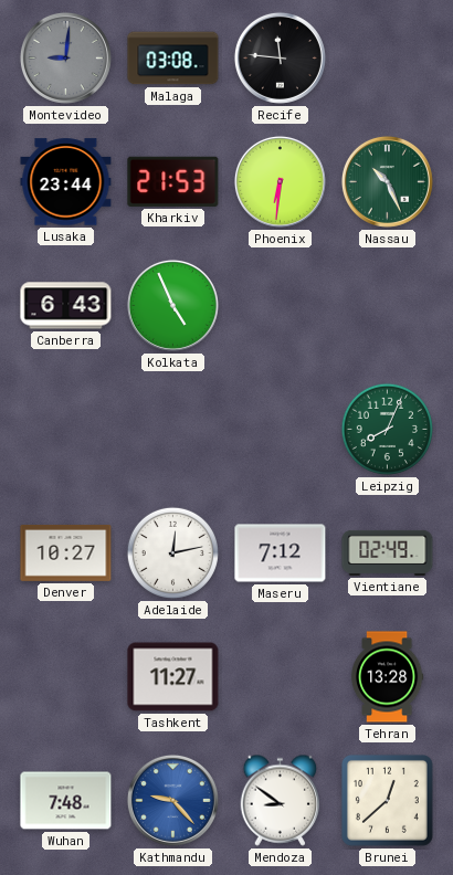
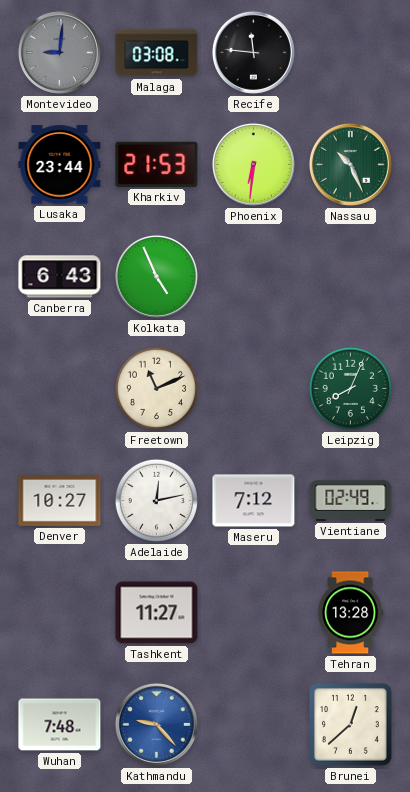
Freetown: none -> 11:11 (156, 388)
Mendoza: 8:51 -> none (281, 800)
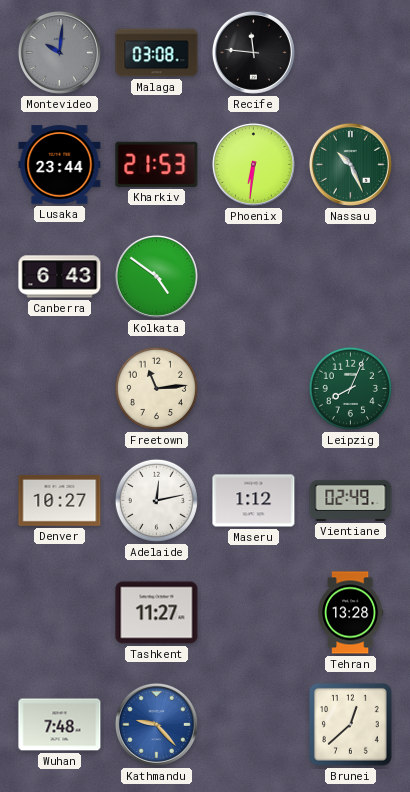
Montevideo: 9:01 -> 10:01 (59, 52)
Kolkata: 4:56 -> 4:51 (156, 276)
Freetown: 11:11 -> 11:14 (156, 388)
Maseru: 7:12 -> 1:12 (254, 501)
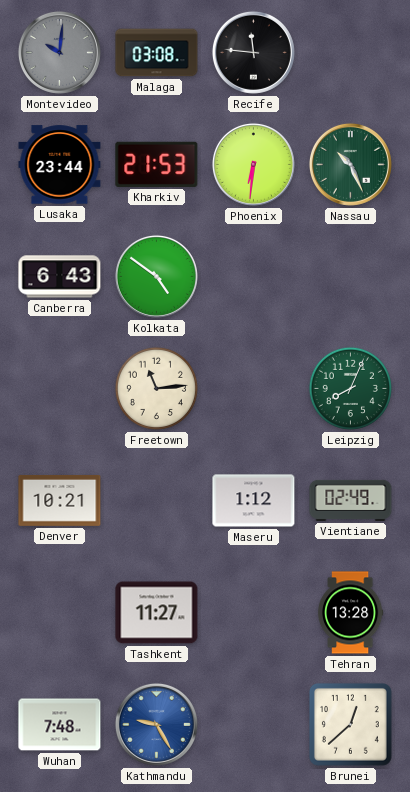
Denver: 10:27 -> 10:21 (60, 500)
Adelaide: 12:13 -> none (156, 500)
Kathmandu: 9:23 -> 9:25 (156, 724)
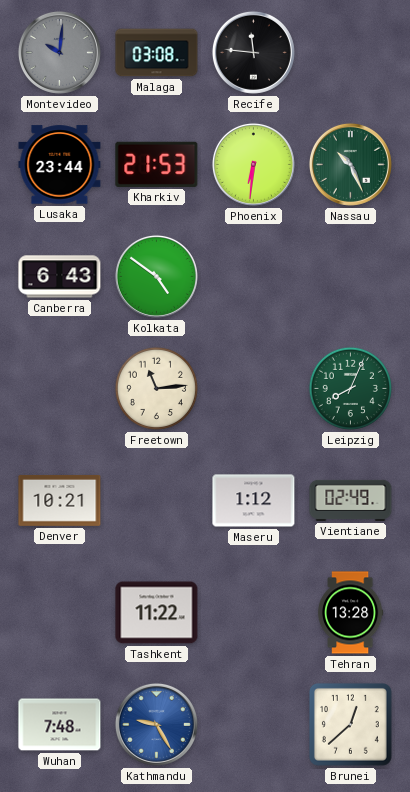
Tashkent: 11:27 -> 11:22 (157, 613)
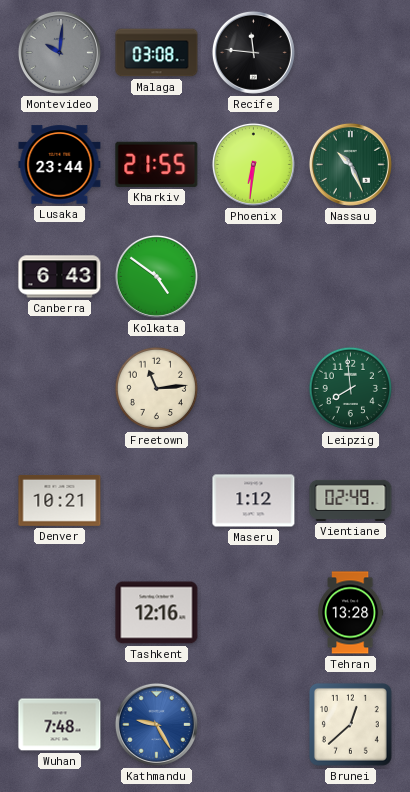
Kharkiv: 21:53 -> 21:55 (157, 164)
Leipzig: 8:04 -> 7:59 (350, 388)
Tashkent: 11:22 -> 12:16 (157, 613)
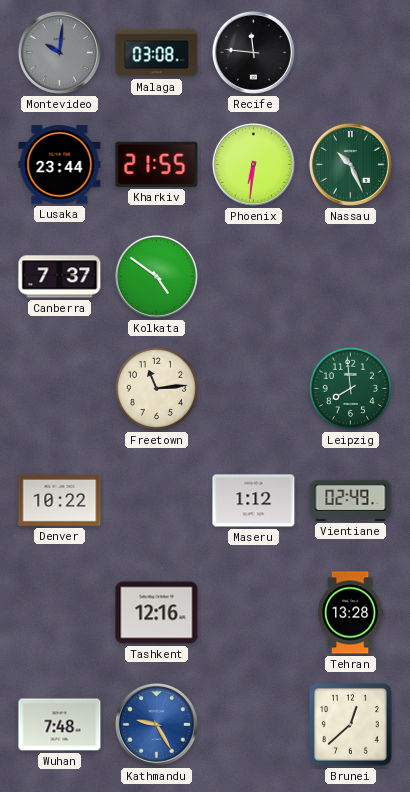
Canberra: 6:43 -> 7:37 (60, 277)
Denver: 10:21 -> 10:22 (60, 500)
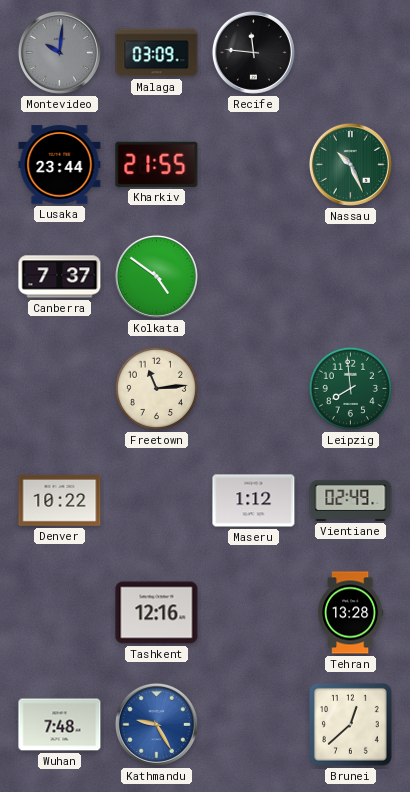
Malaga: 03:08 -> 03:09 (157, 53)
Phoenix: 6:31 -> none (253, 164)
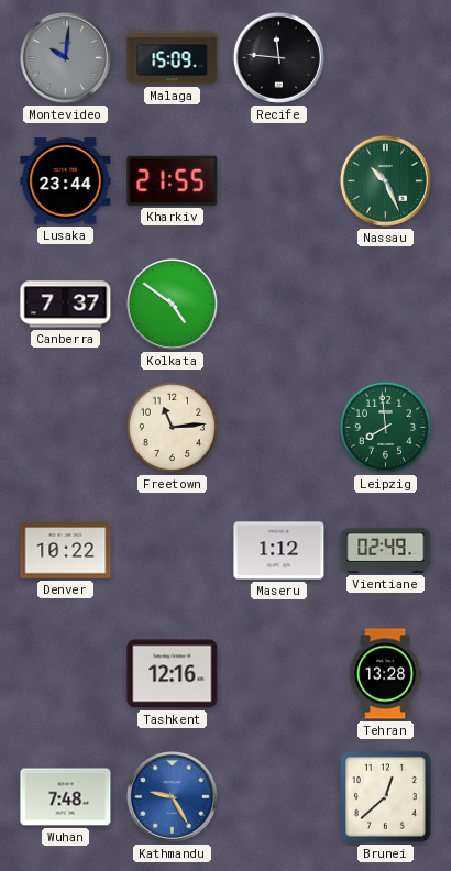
Malaga: 03:09 -> 15:09 (173, 58)
